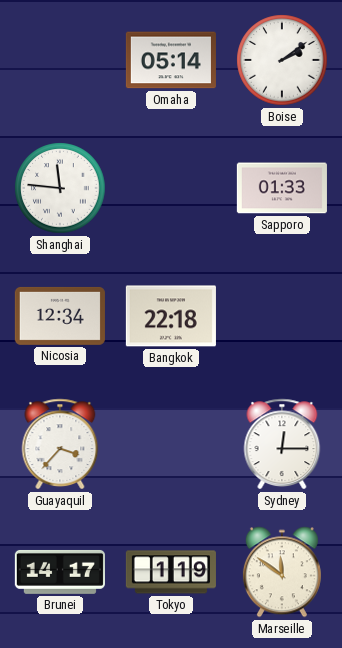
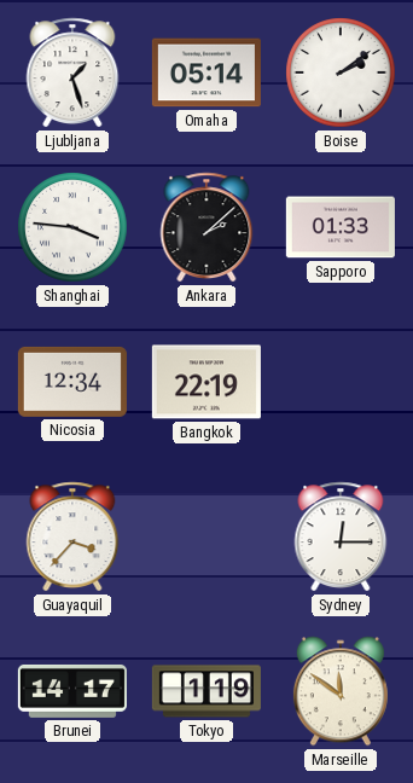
Ljubljana: none -> 1:27 (72, 72)
Shanghai: 11:46 -> 3:46 (72, 227)
Ankara: none -> 2:08 (206, 227)
Bangkok: 22:18 -> 22:19 (206, 382)
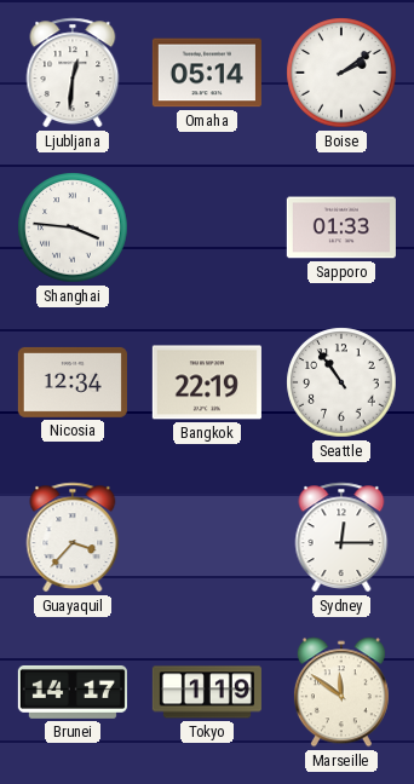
Ljubljana: 1:27 -> 12:31 (73, 73)
Ankara: 2:08 -> none (206, 227)
Seattle: none -> 10:54 (341, 382)
